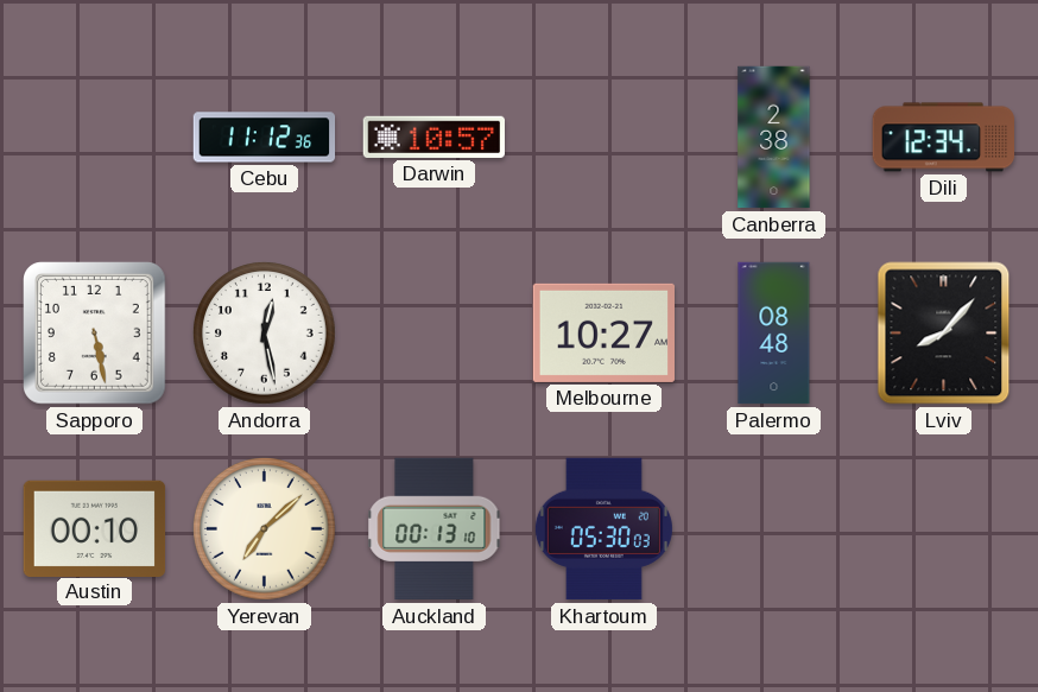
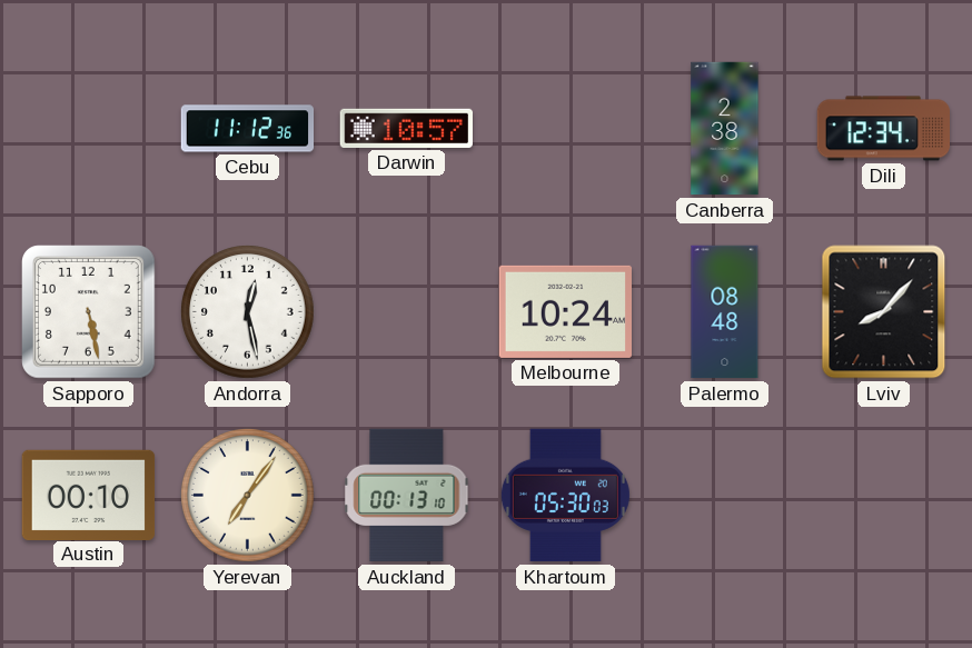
Melbourne: 10:27 -> 10:24 (565, 311)
Yerevan: 7:08 -> 7:06 (248, 496)
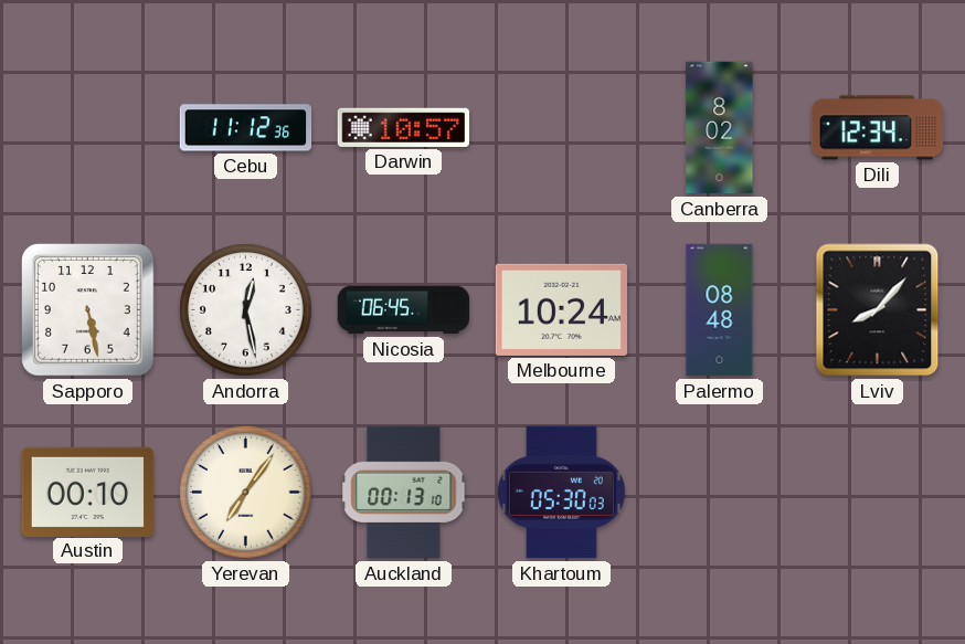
Canberra: 2:38 -> 8:02 (720, 128)
Nicosia: none -> 06:45 (404, 310)
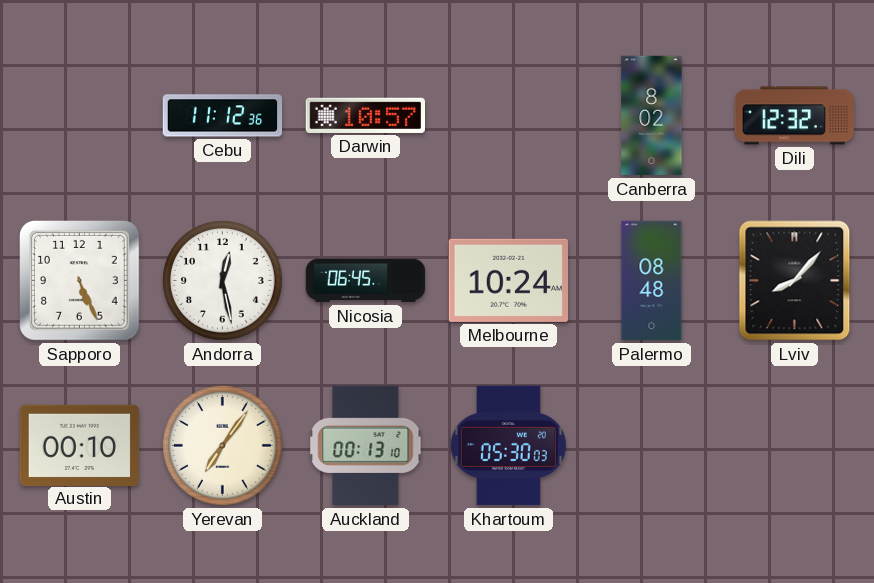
Dili: 12:34 -> 12:32 (795, 116)
Sapporo: 5:28 -> 5:26 (80, 281)
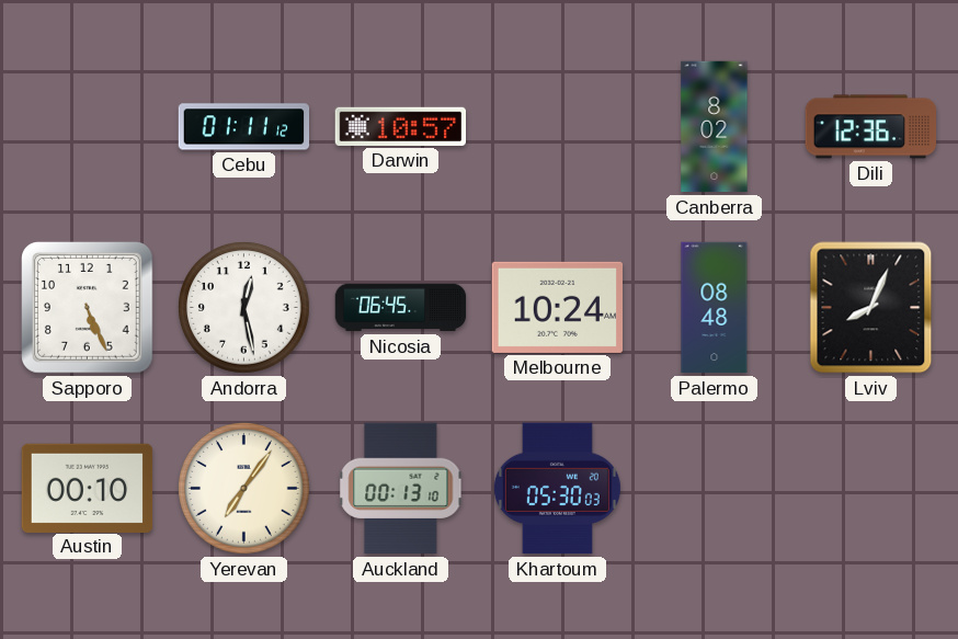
Cebu: 11:12 -> 01:11 (244, 127)
Dili: 12:32 -> 12:36 (871, 127)
Lviv: 8:07 -> 8:04 (871, 308)
